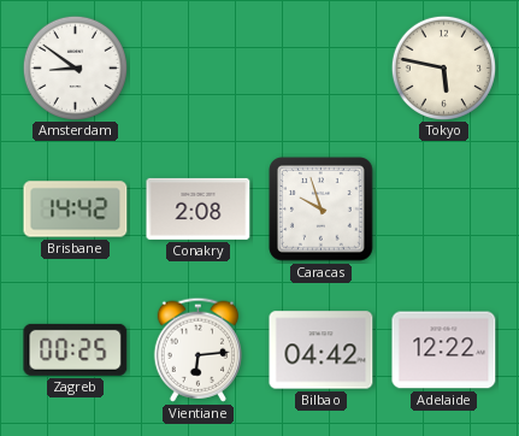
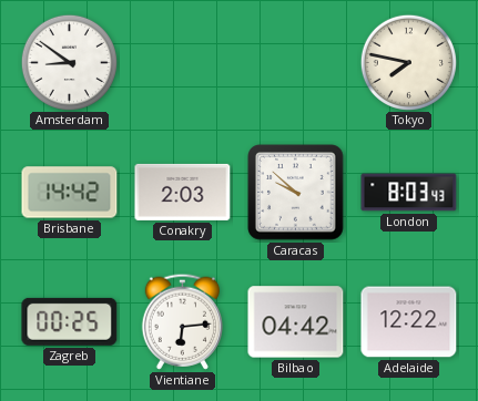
Tokyo: 5:47 -> 7:47 (408, 62)
Conakry: 2:08 -> 2:03 (183, 192)
Caracas: 9:57 -> 9:52 (296, 193)
London: none -> 8:03 (409, 193)
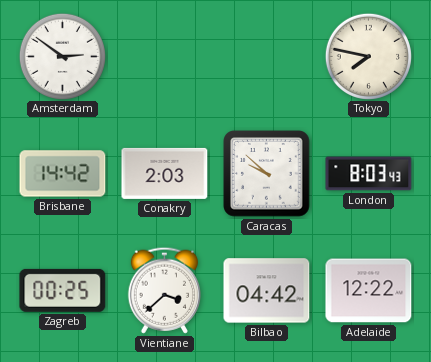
Amsterdam: 8:51 -> 2:51 (62, 56)
Vientiane: 6:14 -> 3:38 (164, 290)
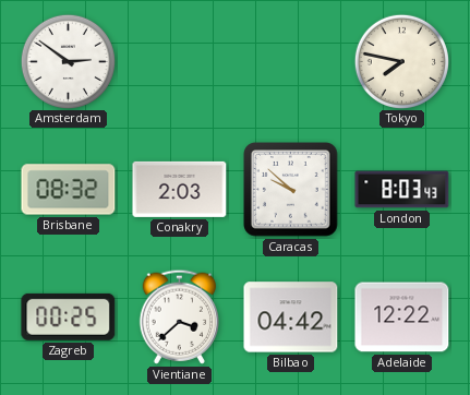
Brisbane: 14:42 -> 08:32 (69, 190)
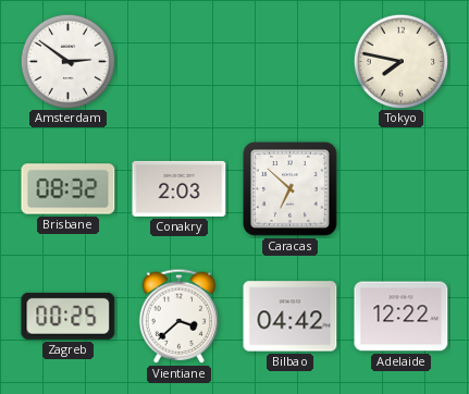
Caracas: 9:52 -> 6:52 (291, 189)
London: 8:03 -> none (402, 190)
